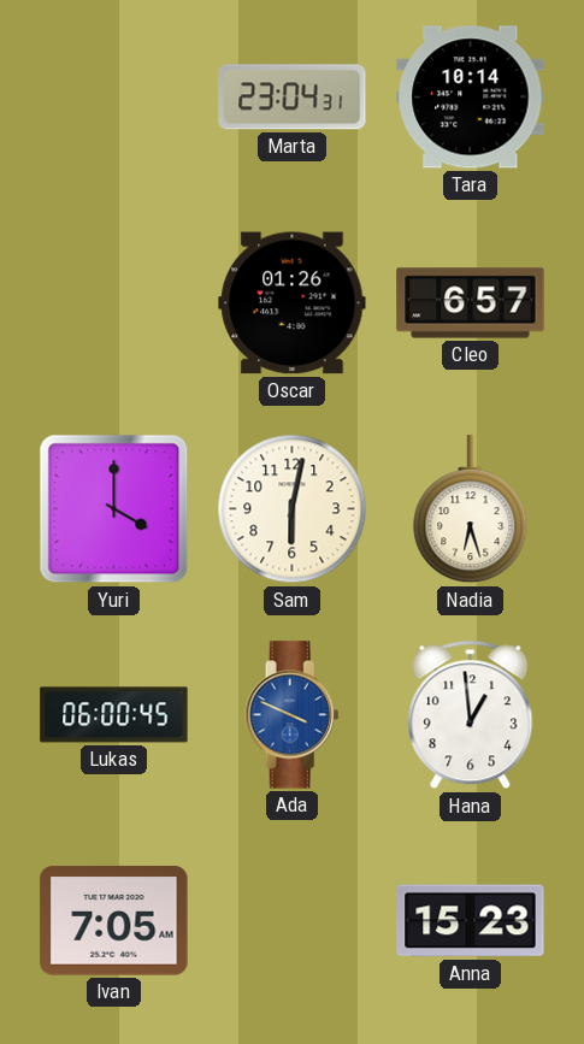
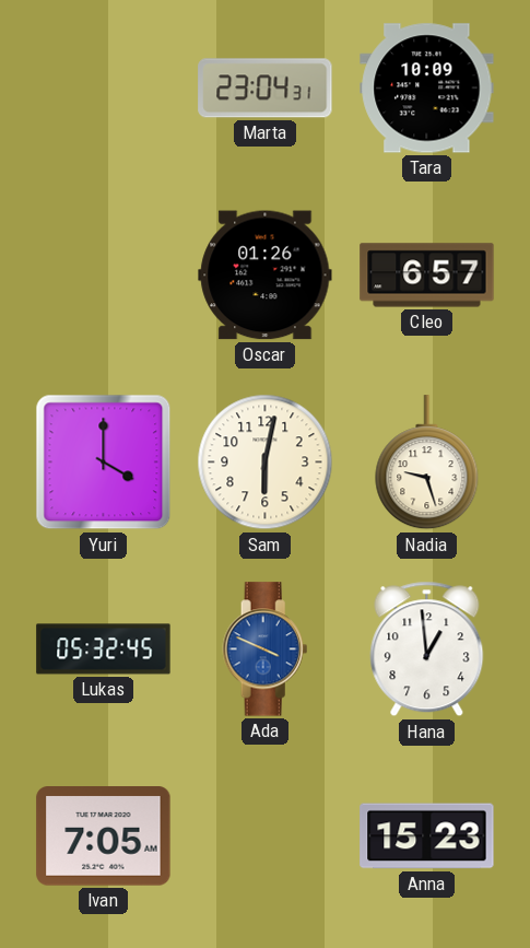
Tara: 10:14 -> 10:09 (427, 89)
Nadia: 6:27 -> 9:27 (427, 463)
Lukas: 06:00 -> 05:32 (104, 649)
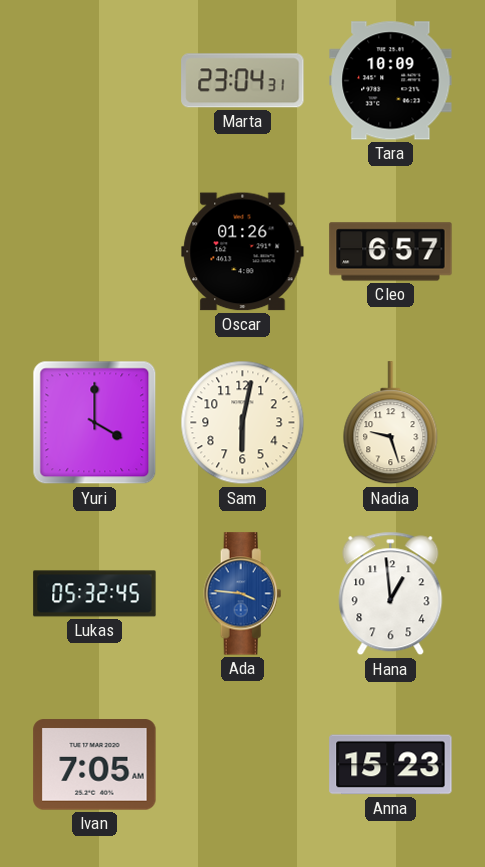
Ada: 3:49 -> 3:46 (243, 594)
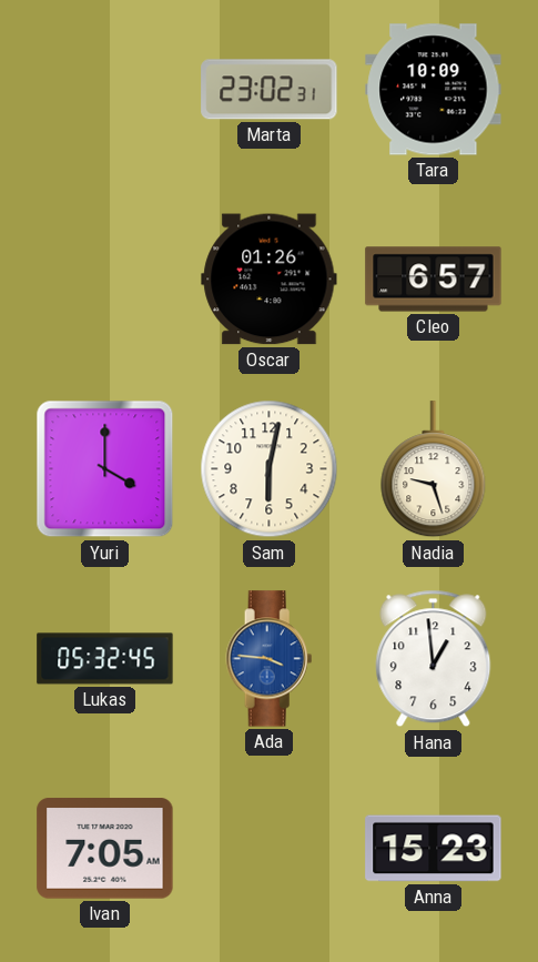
Marta: 23:04 -> 23:02 (270, 90)
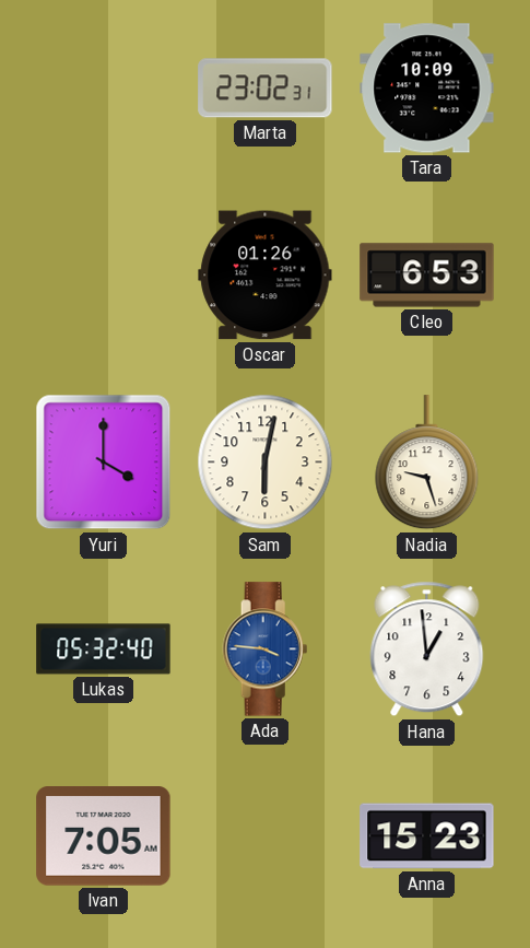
Cleo: 6:57 -> 6:53 (427, 276)
Lukas: 05:32:45 -> 05:32:40 (104, 649)
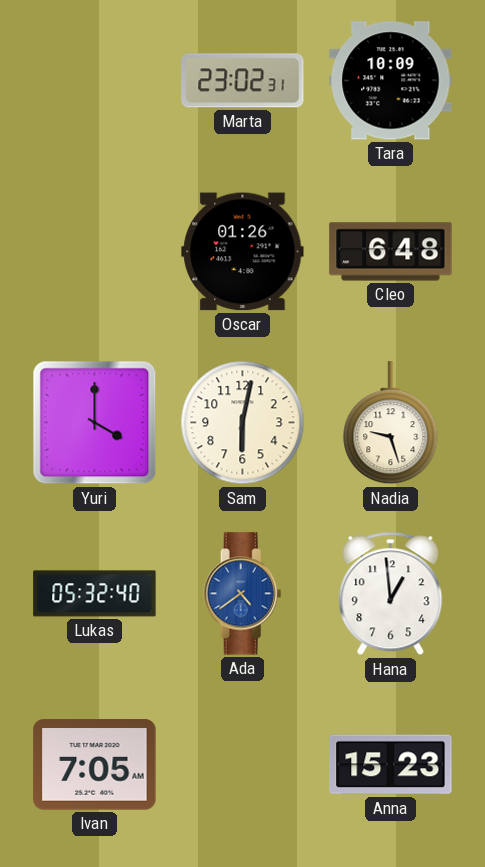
Cleo: 6:53 -> 6:48 (391, 252)
Ada: 3:46 -> 4:39 (243, 594)
